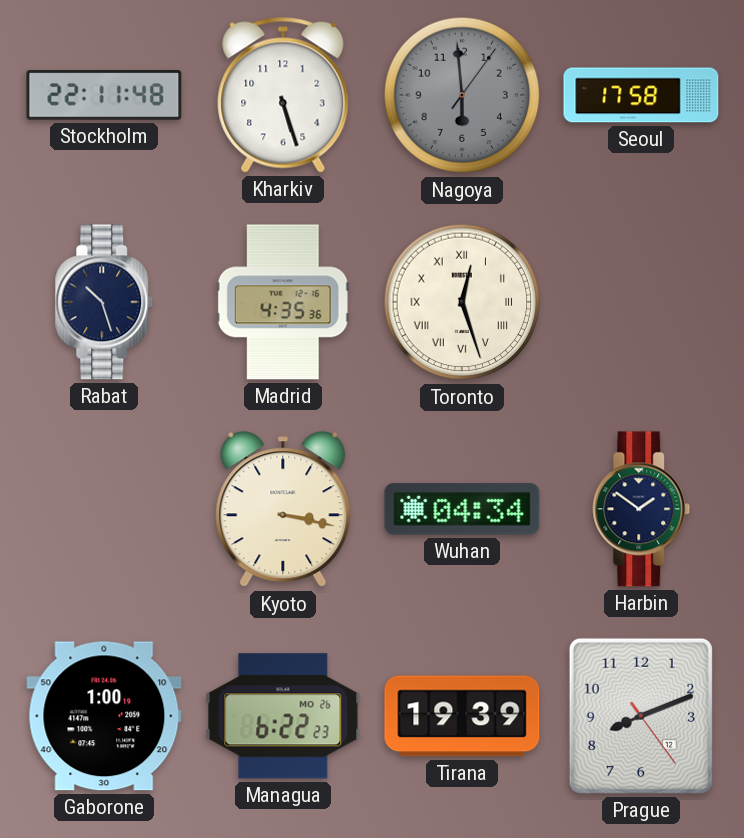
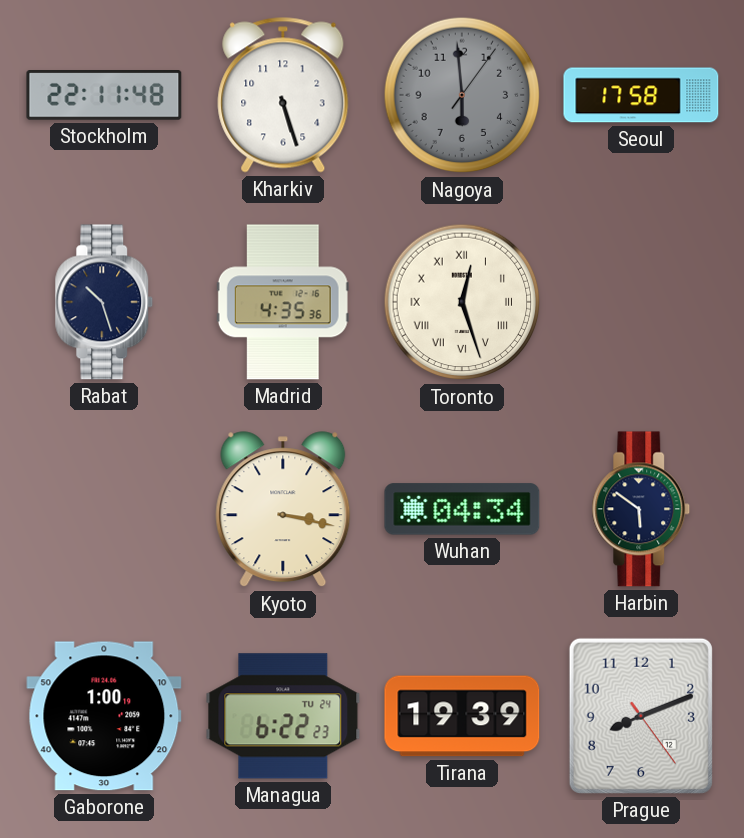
Harbin: 1:51 -> 5:51 (641, 509)
Managua date: MO 26 -> TU 24 (283, 716)
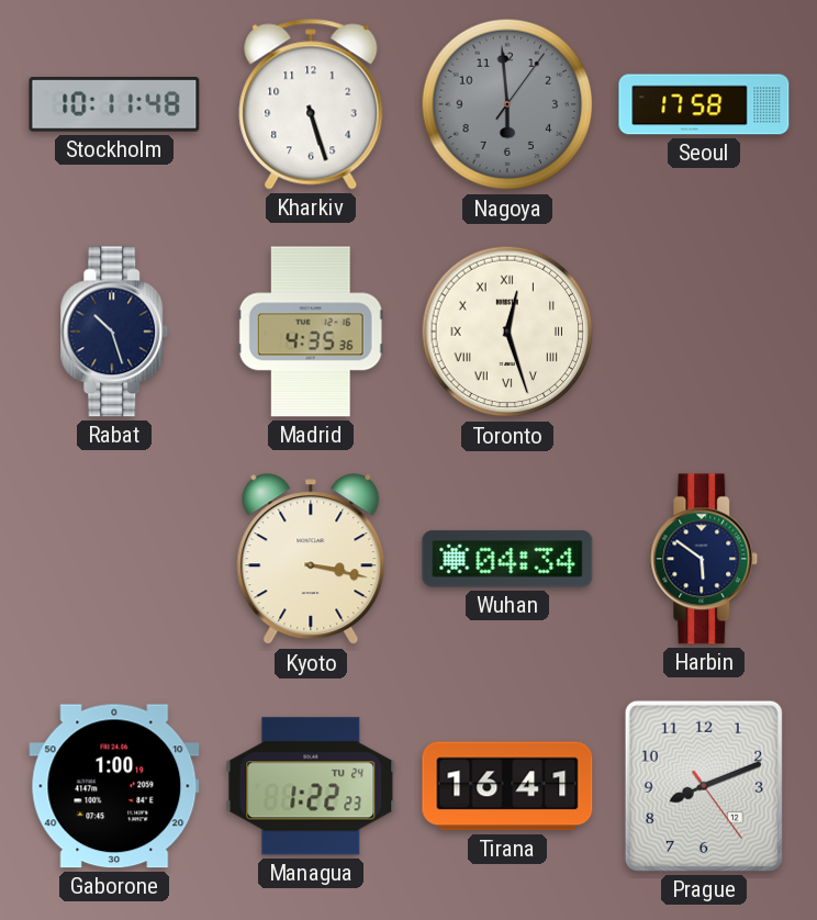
Stockholm: 22:11 -> 10:11 (114, 105)
Managua: 6:22 -> 1:22 (311, 786)
Tirana: 19:39 -> 16:41 (507, 786)
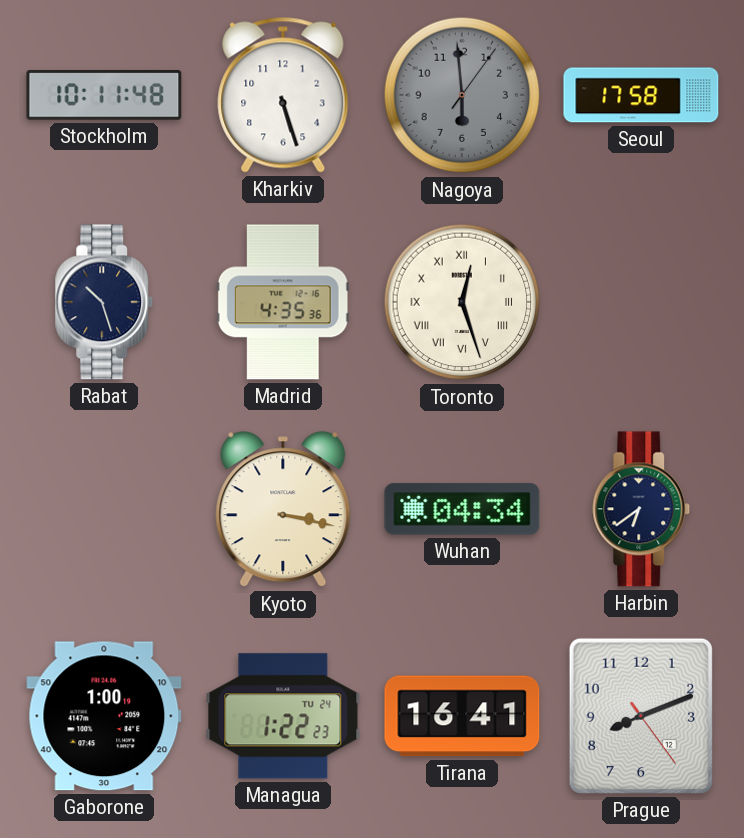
Harbin: 5:51 -> 6:39 (641, 509)
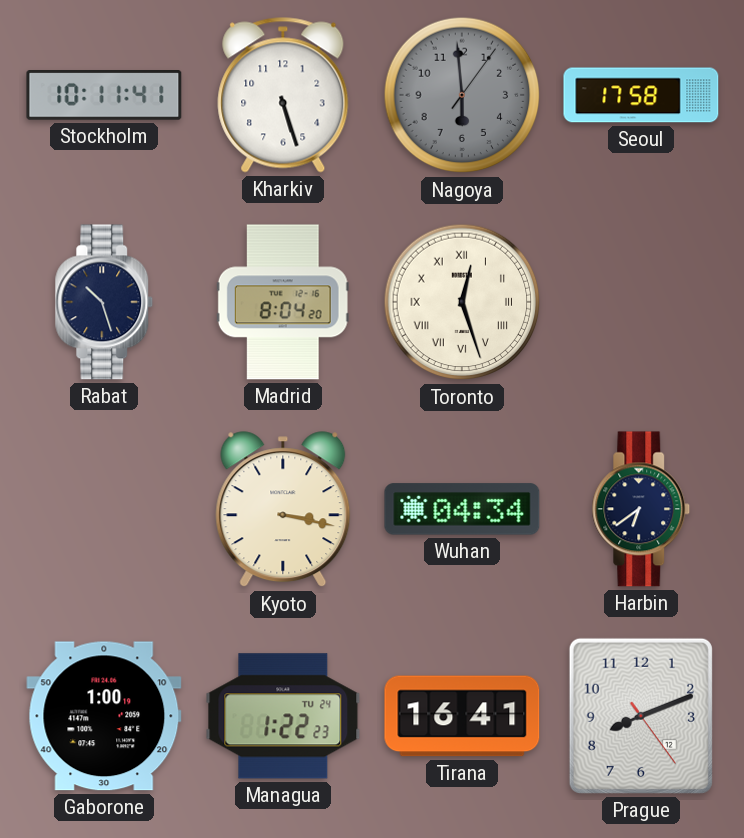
Stockholm: 10:11:48 -> 10:11:41 (104, 96)
Madrid: 4:35 -> 8:04 (283, 302)
